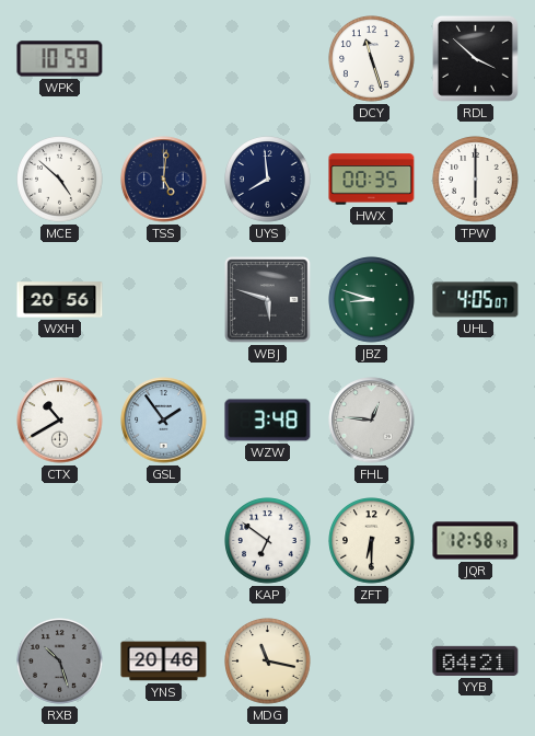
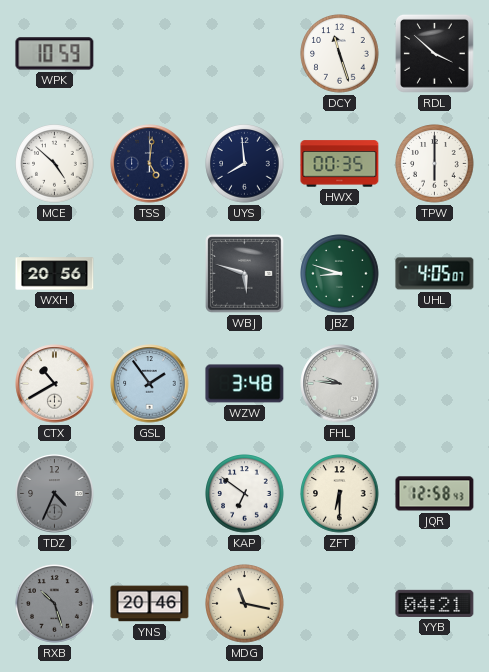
FHL: 12:46 -> 9:46 (340, 384)
TDZ: none -> 4:34 (55, 494)
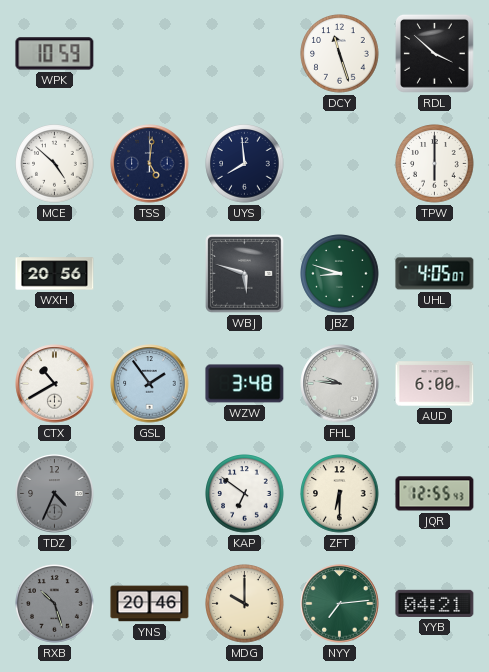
HWX: 00:35 -> none (340, 164)
AUD: none -> 6:00 (435, 384)
JQR: 12:58 -> 12:55 (435, 494)
MDG: 11:17 -> 10:00 (245, 604)
NYY: none -> 7:14 (340, 604)
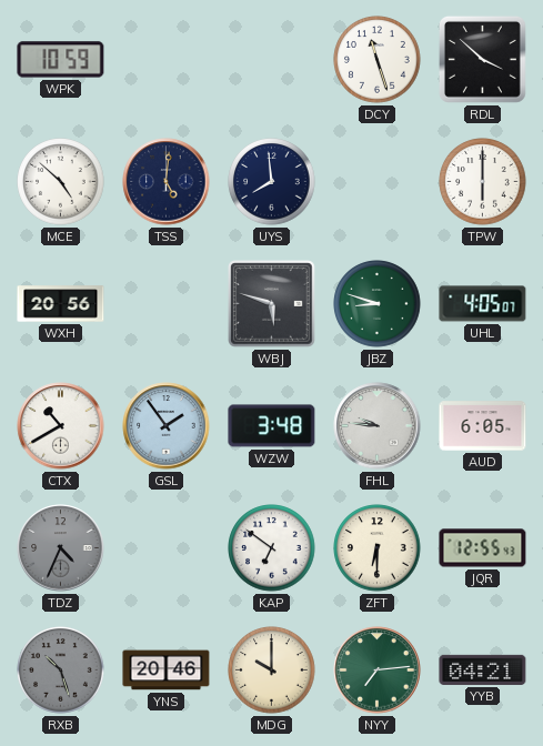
AUD: 6:00 -> 6:05 (483, 426)
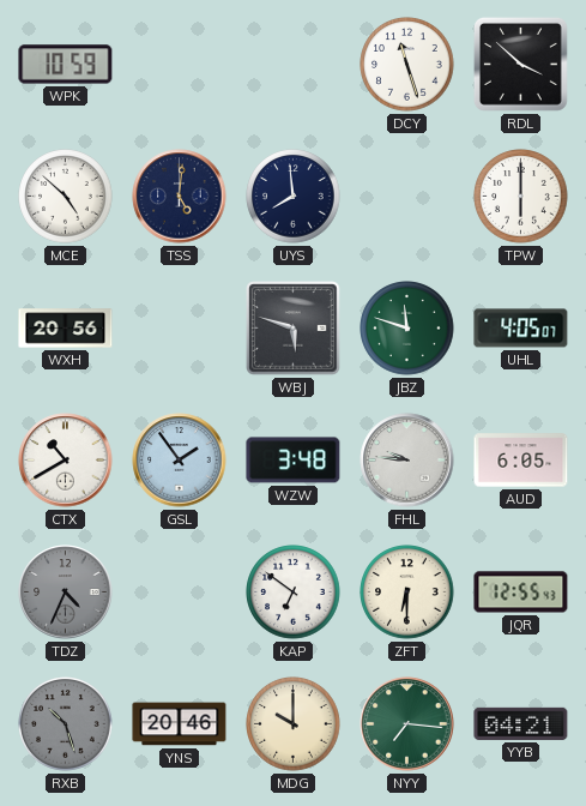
JBZ: 8:48 -> 11:48 (407, 329)
NYY: 7:14 -> 7:16 (407, 724)
